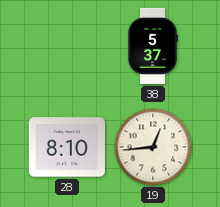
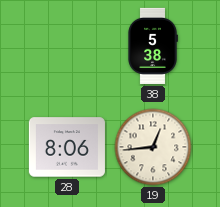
38: 5:37 -> 5:38 (153, 46)
28: 8:10 -> 8:06 (67, 147)
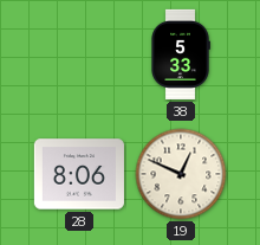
38: 5:38 -> 5:33 (181, 54)
19: 12:44 -> 12:49 (181, 174)
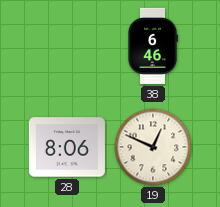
38: 5:33 -> 6:46 (153, 46)
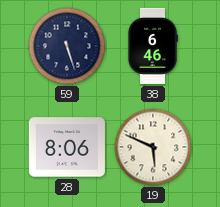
59: none -> 5:27 (67, 46)
19: 12:49 -> 5:49 (153, 147)
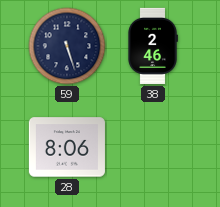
38: 6:46 -> 2:46 (153, 46)
19: 5:49 -> none (153, 147)
